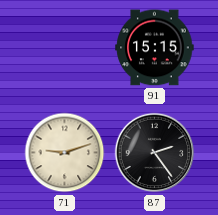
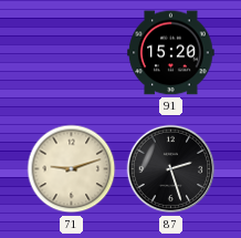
91: 15:15 -> 15:20 (171, 53)
87: 2:24 -> 2:27 (171, 169)
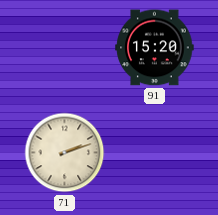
71: 9:12 -> 2:12 (65, 153)
87: 2:27 -> none (171, 169)
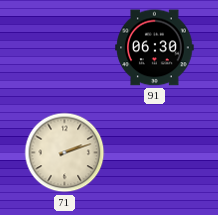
91: 15:20 -> 06:30 (155, 48)
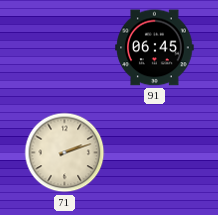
91: 06:30 -> 06:45 (155, 48)
